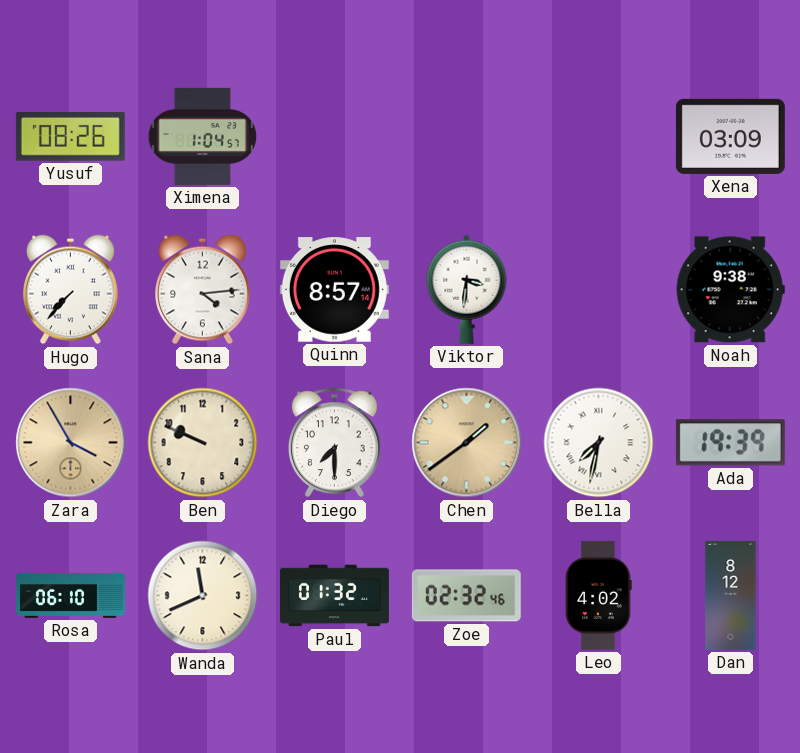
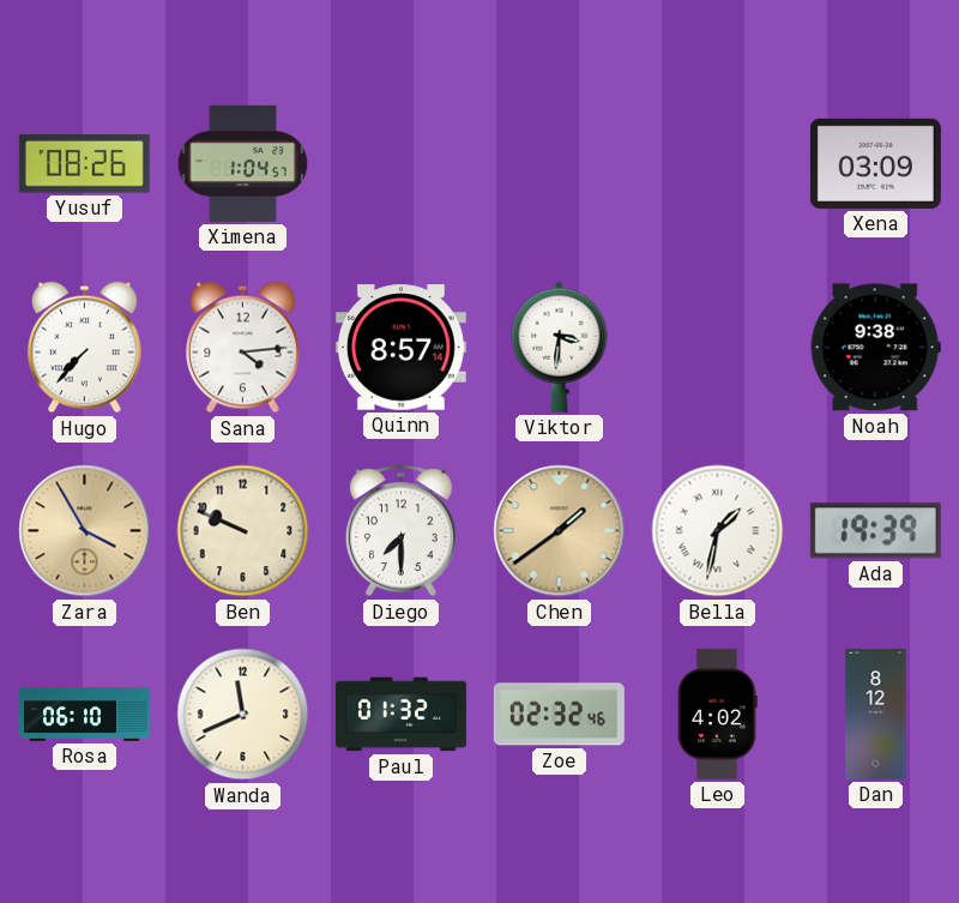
Bella: 7:32 -> 1:32 (718, 531)
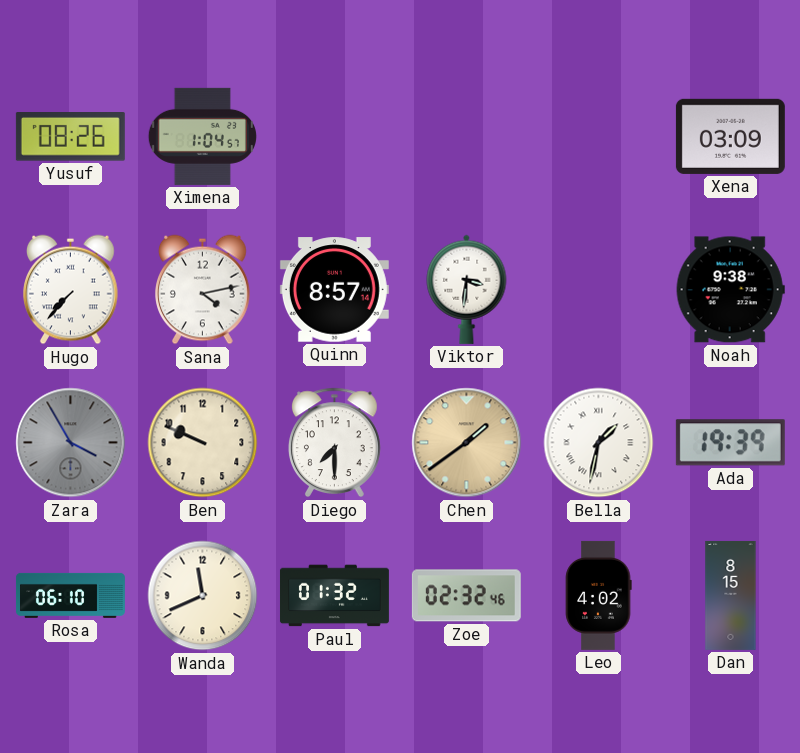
Sana: 4:14 -> 4:13 (203, 290)
Zara dial: champagne -> grey (71, 443)
Dan: 8:12 -> 8:15 (731, 595)
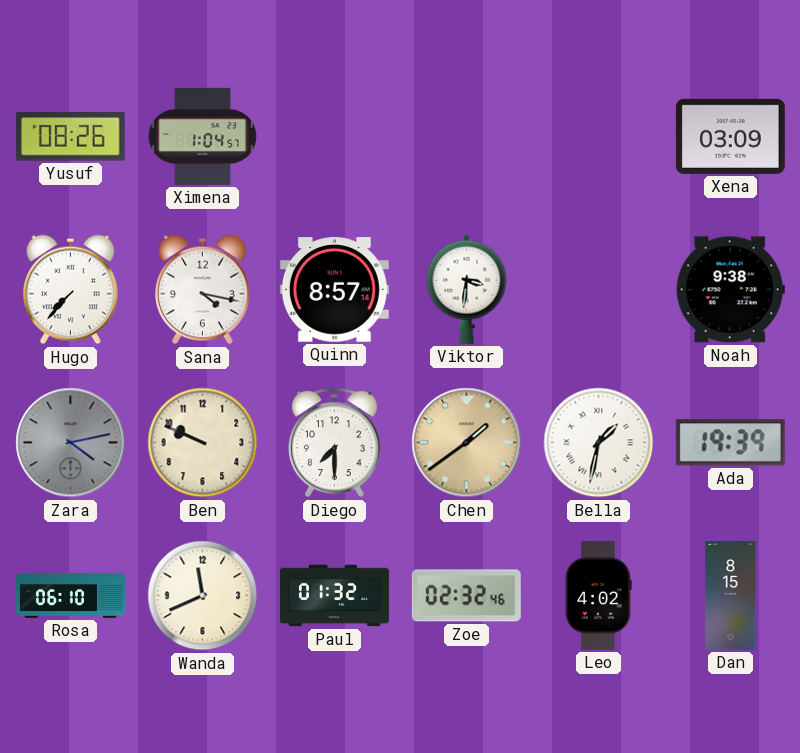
Sana: 4:13 -> 4:17 (203, 290)
Zara: 3:55 -> 4:13 (71, 443)
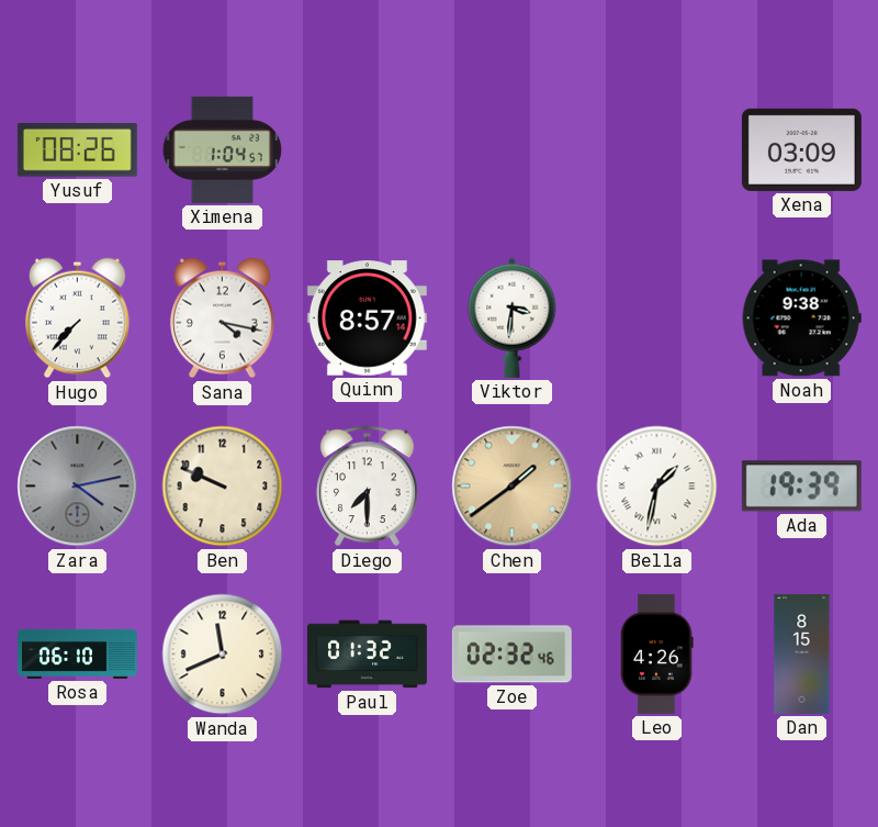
Leo: 4:02 -> 4:26 (656, 653)
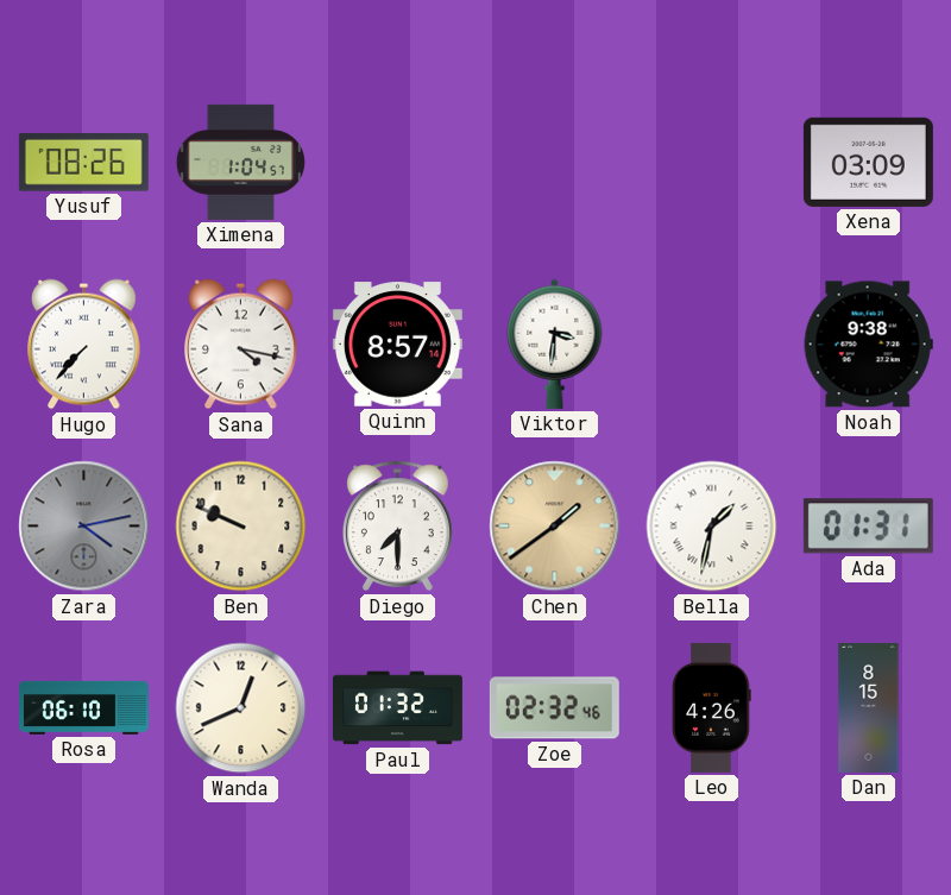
Ada: 19:39 -> 01:31 (868, 527)
Wanda: 11:41 -> 12:41 (241, 708)
